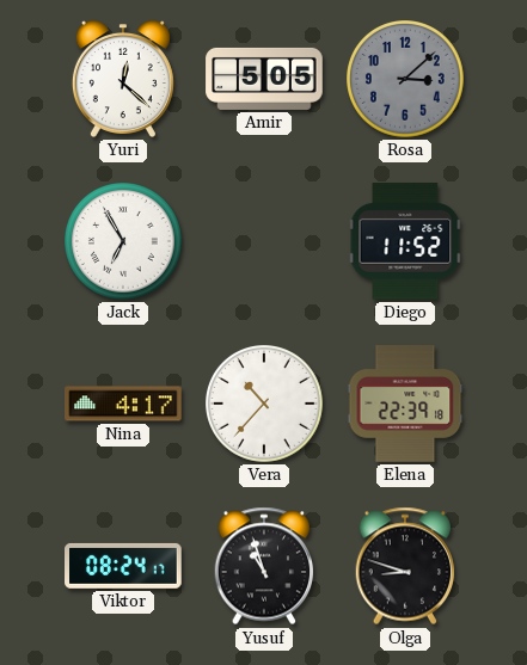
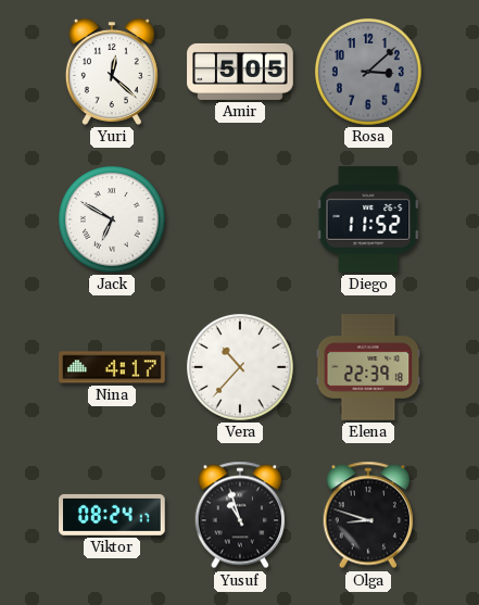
Jack: 6:55 -> 6:50 (113, 220)
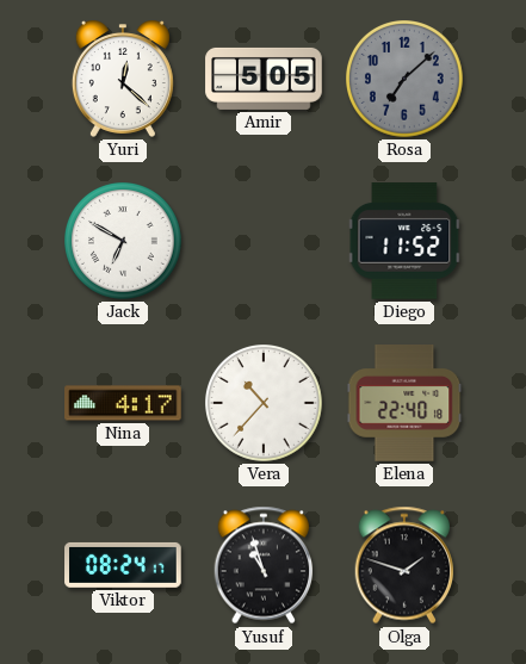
Rosa: 3:08 -> 7:08 (406, 80)
Elena: 22:39 -> 22:40 (404, 403)
Olga: 8:48 -> 1:48 (404, 565)
